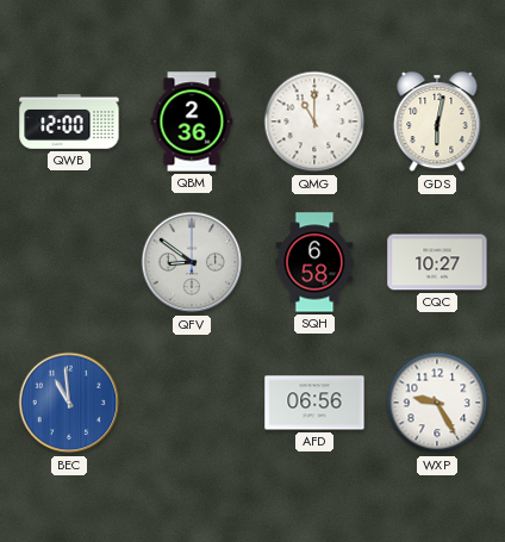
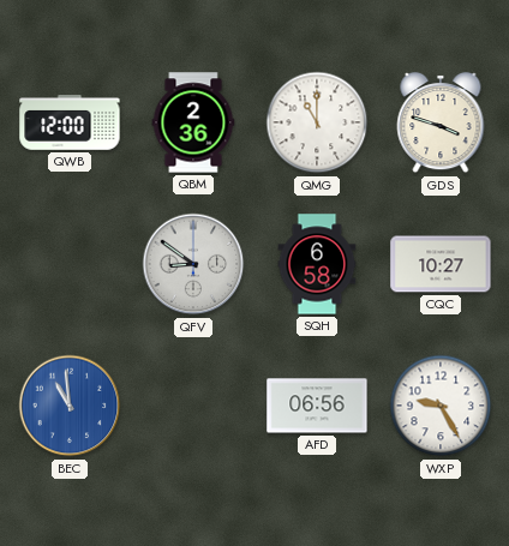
GDS: 6:02 -> 3:48 (441, 124)
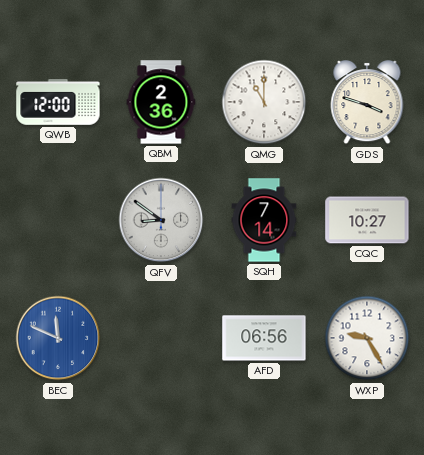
SQH: 6:58 -> 7:14 (264, 220)
BEC: 10:59 -> 11:49 (58, 338)
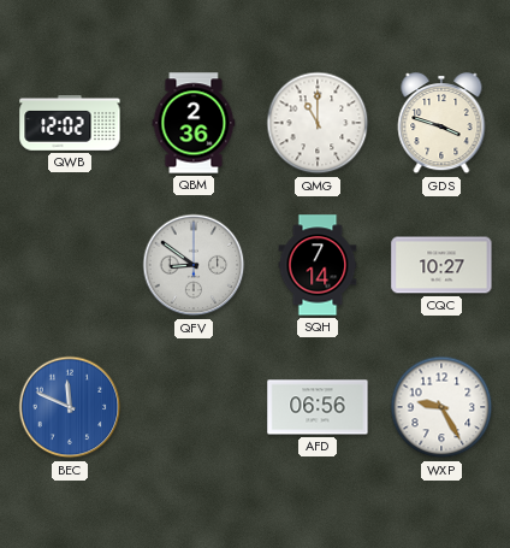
QWB: 12:00 -> 12:02 (70, 123)
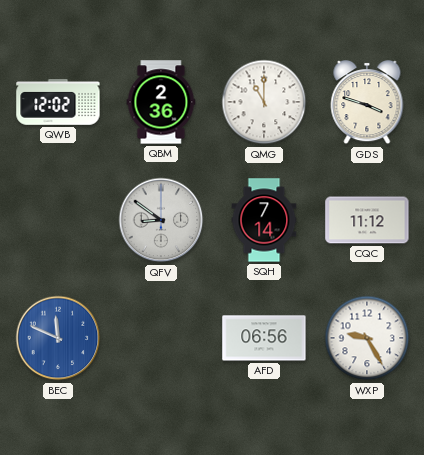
CQC: 10:27 -> 11:12 (367, 220)
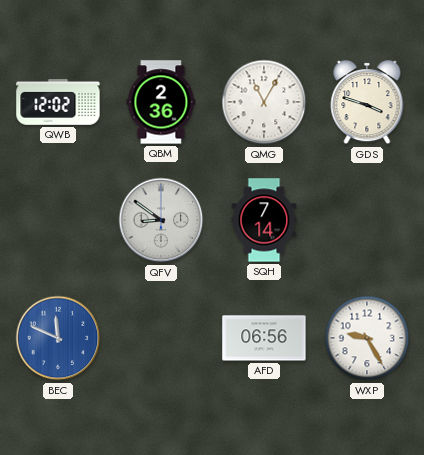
QMG: 11:00 -> 11:05 (264, 102)
CQC: 11:12 -> none (367, 220)
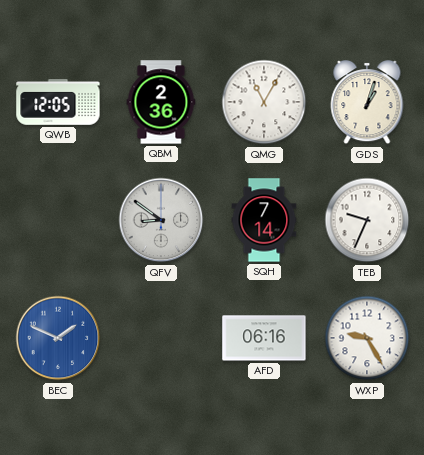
QWB: 12:02 -> 12:05 (58, 102)
GDS: 3:48 -> 1:03 (367, 103)
TEB: none -> 9:34 (367, 220)
BEC: 11:49 -> 1:49 (58, 338)
AFD: 06:56 -> 06:16 (264, 338)
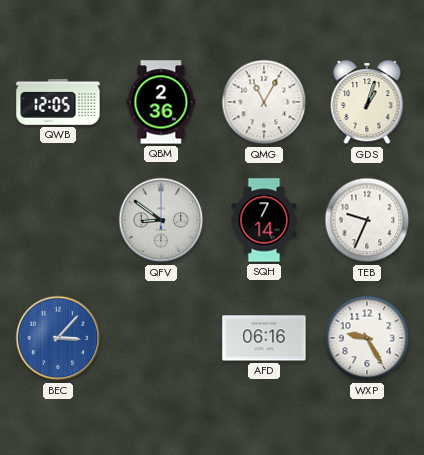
BEC: 1:49 -> 3:07 (58, 338)
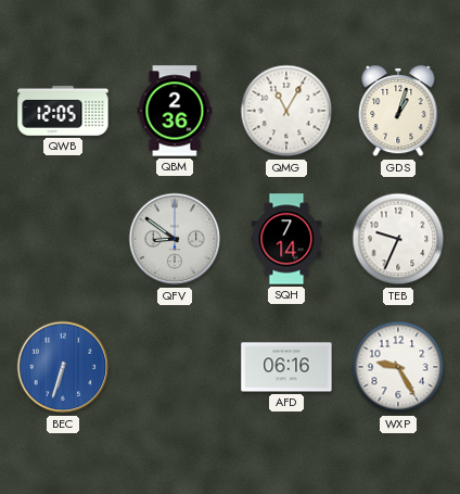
BEC: 3:07 -> 6:33 (63, 367)
